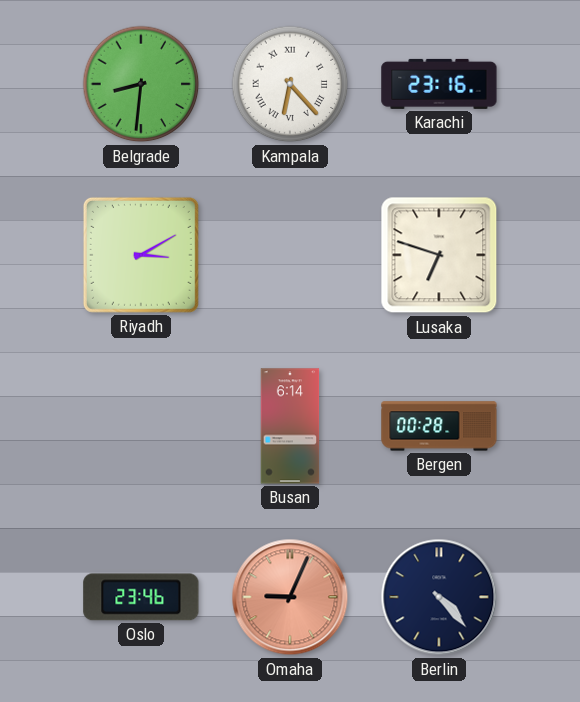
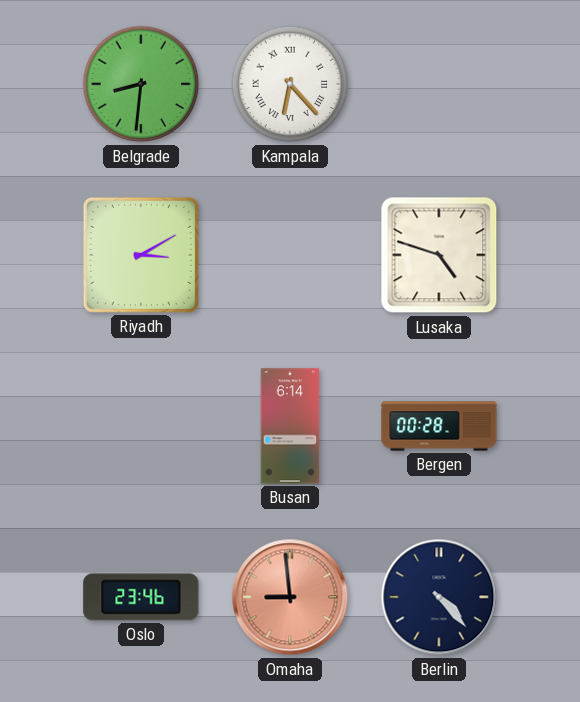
Karachi: 23:16 -> none (439, 84)
Lusaka: 6:48 -> 4:48 (439, 255)
Omaha: 9:04 -> 8:59 (290, 597)
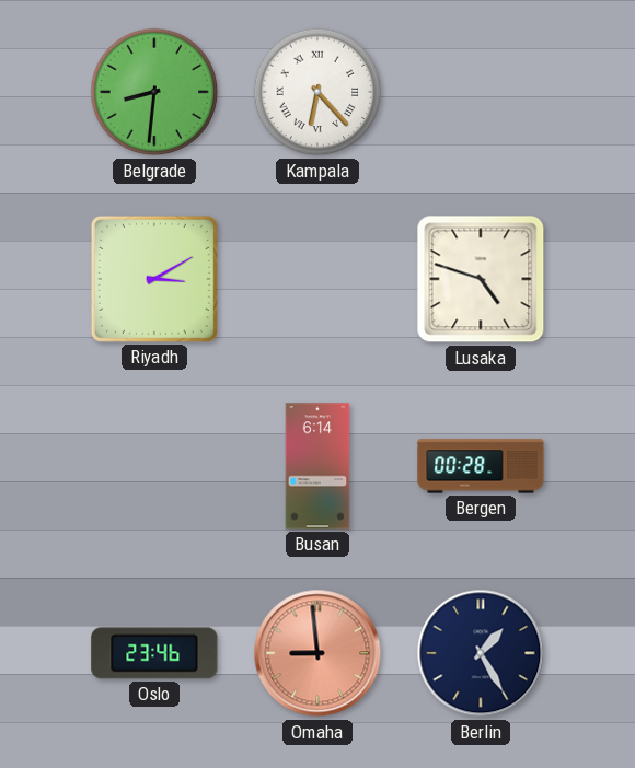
Berlin: 4:23 -> 1:25 (481, 653)
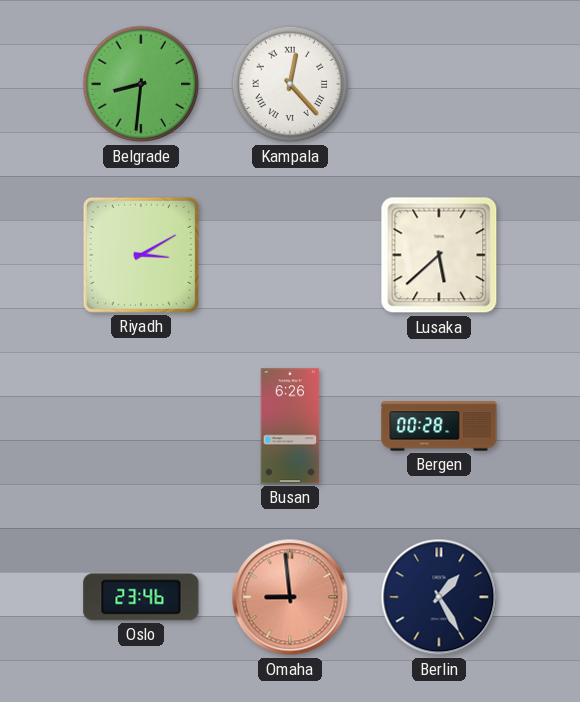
Kampala: 6:23 -> 12:23 (290, 84)
Lusaka: 4:48 -> 5:38 (439, 255)
Busan: 6:14 -> 6:26 (290, 426)
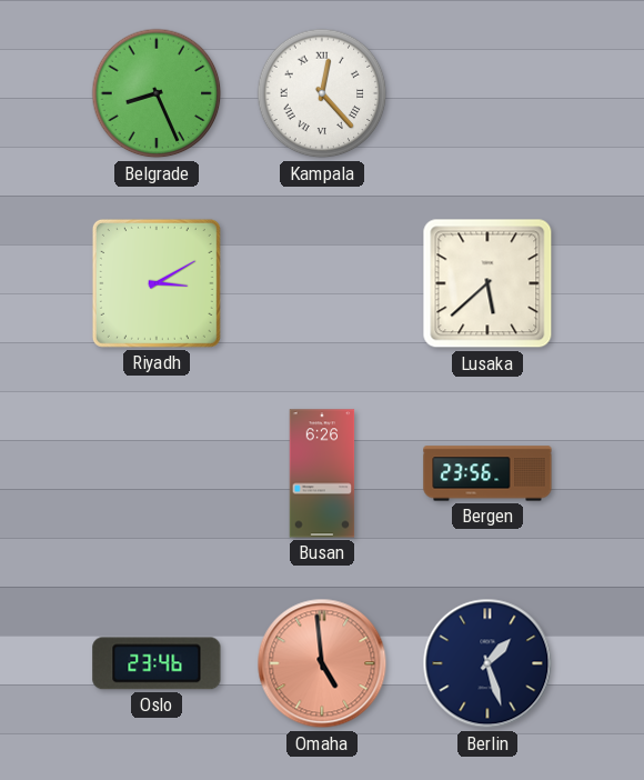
Belgrade: 8:31 -> 8:26 (157, 93)
Bergen: 00:28 -> 23:56 (487, 473)
Omaha: 8:59 -> 4:59 (322, 663)
Berlin: 1:25 -> 1:27 (487, 663)
